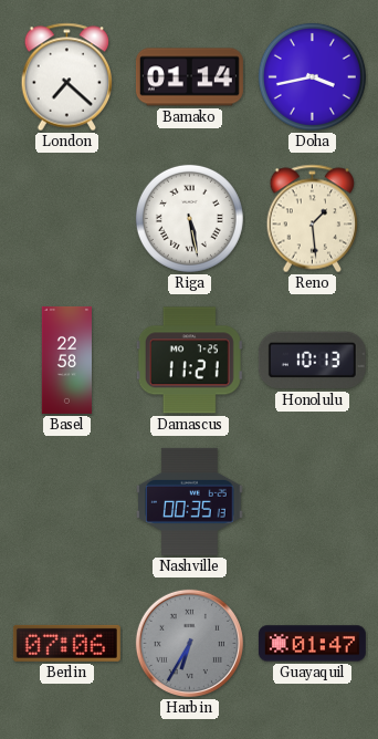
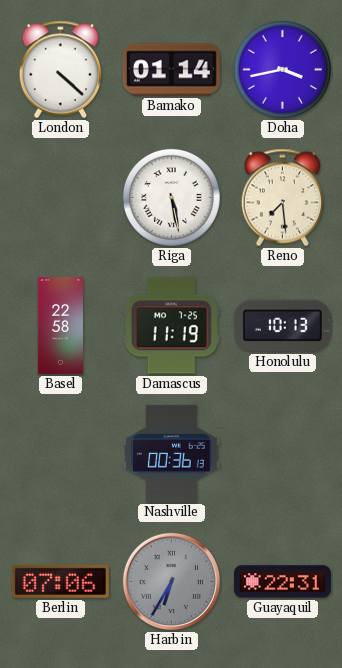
London: 7:22 -> 4:22 (61, 70)
Reno: 1:29 -> 7:29 (283, 198)
Damascus: 11:21 -> 11:19 (171, 326)
Nashville: 00:35 -> 00:36 (172, 453)
Guayaquil: 01:47 -> 22:31 (282, 582)
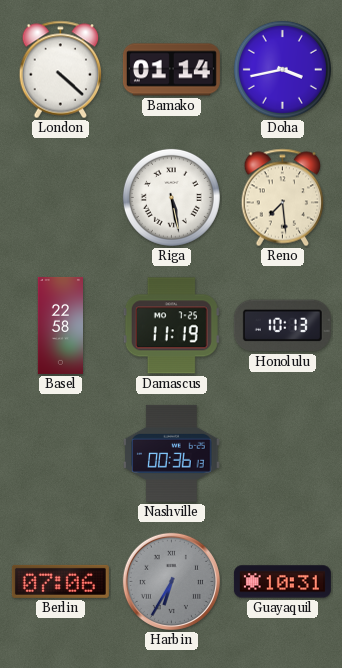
Guayaquil: 22:31 -> 10:31 (282, 582)
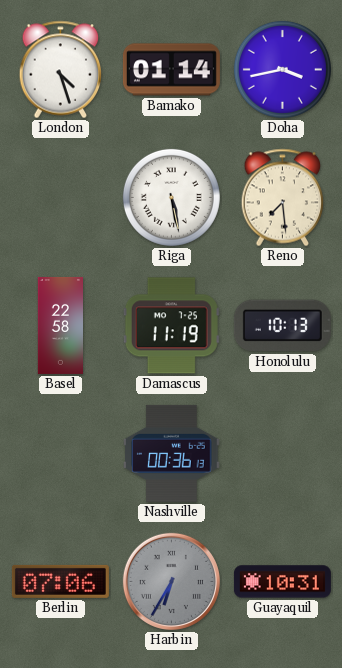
London: 4:22 -> 4:27 (61, 70)
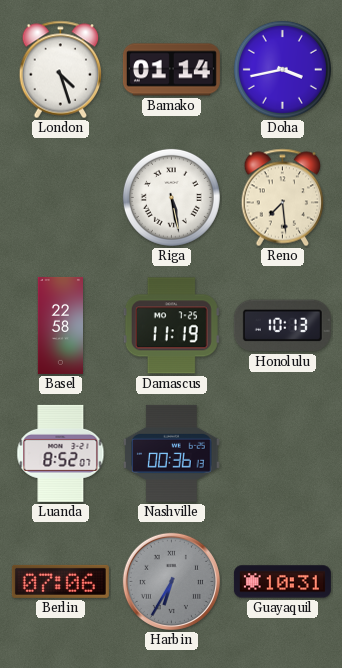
Luanda: none -> 8:52 (61, 453)
